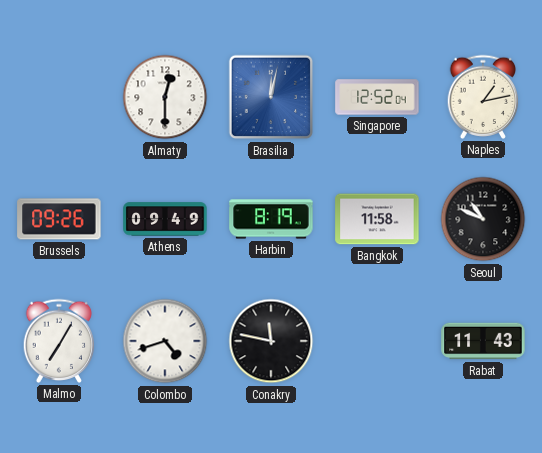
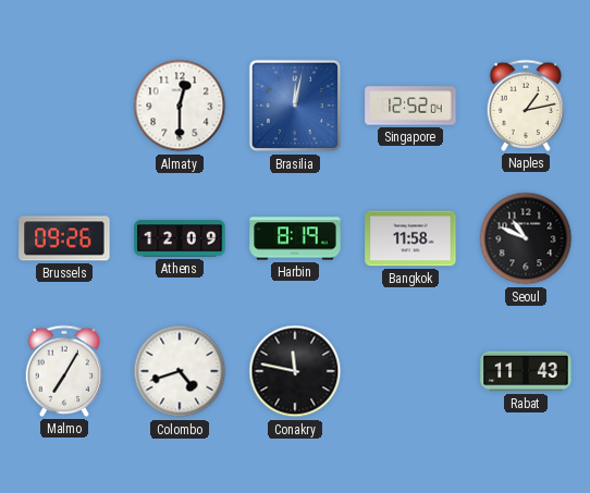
Athens: 09:49 -> 12:09 (180, 238)
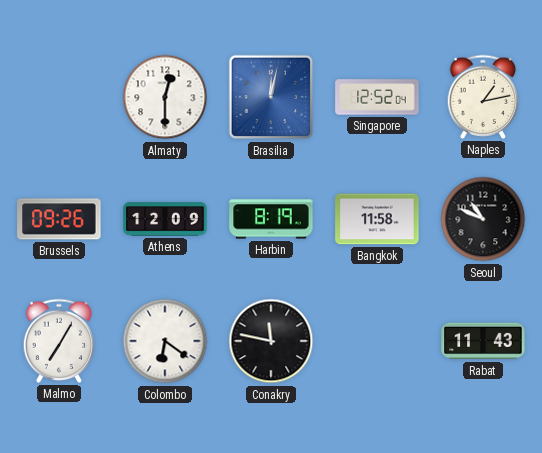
Colombo: 4:42 -> 6:21 (165, 341)
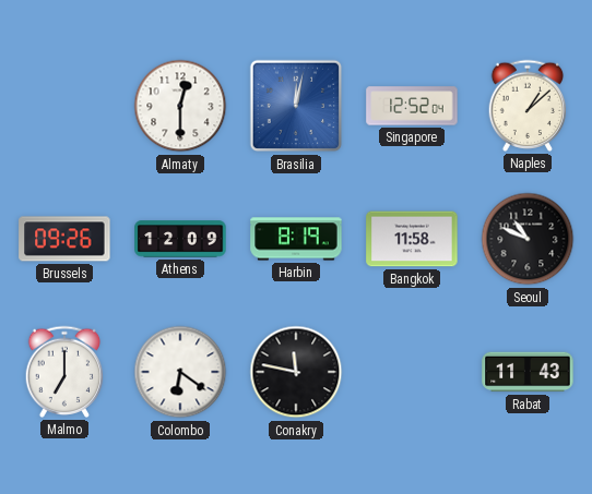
Naples: 1:13 -> 1:08 (528, 106)
Malmo: 7:05 -> 7:00 (64, 372)
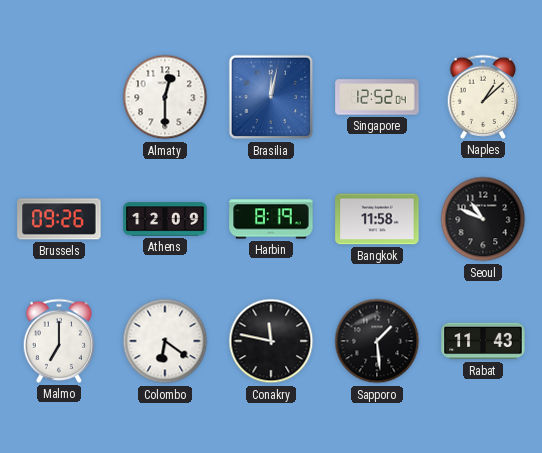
Sapporo: none -> 1:29 (377, 341)
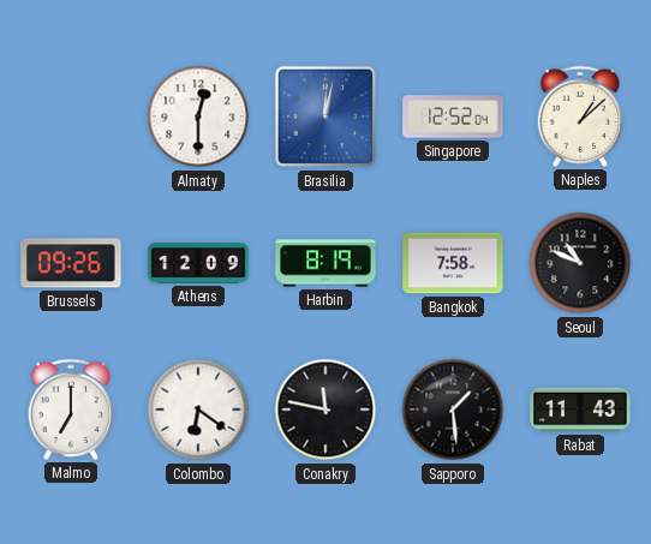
Bangkok: 11:58 -> 7:58 (453, 263)
